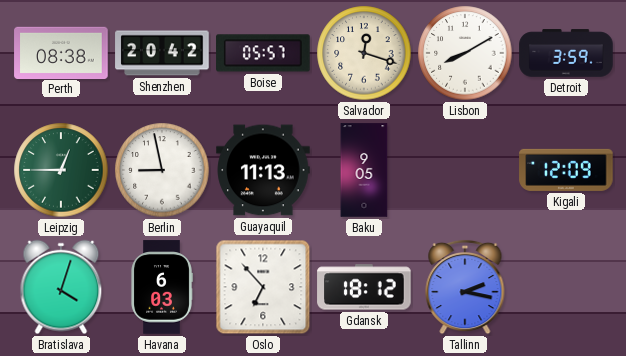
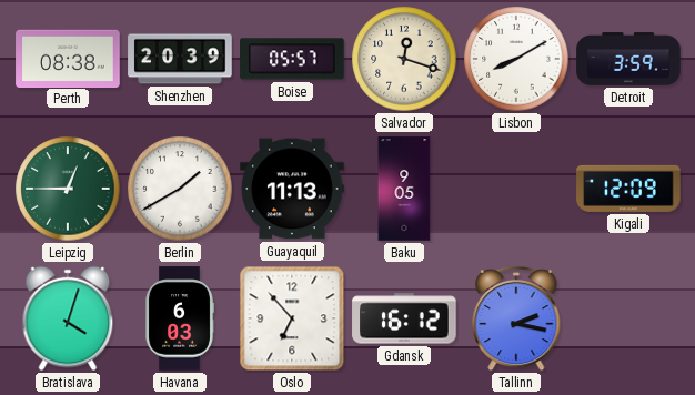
Shenzhen: 20:42 -> 20:39 (180, 59)
Berlin: 8:58 -> 1:40 (180, 189)
Gdansk: 18:12 -> 16:12 (404, 318)
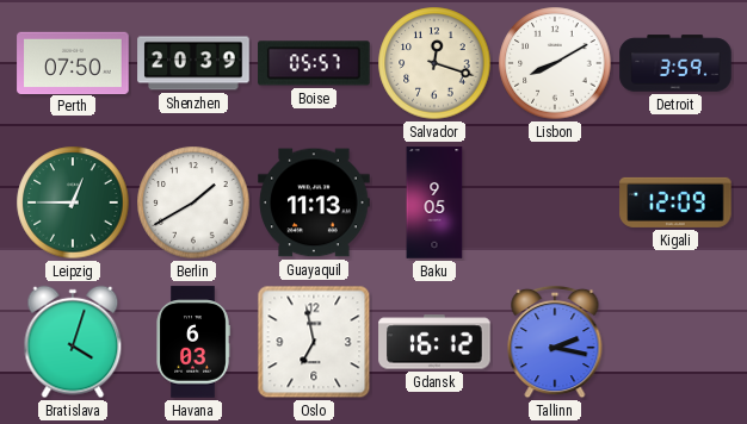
Perth: 08:38 -> 07:50 (73, 62)
Oslo: 6:53 -> 6:58 (314, 342)
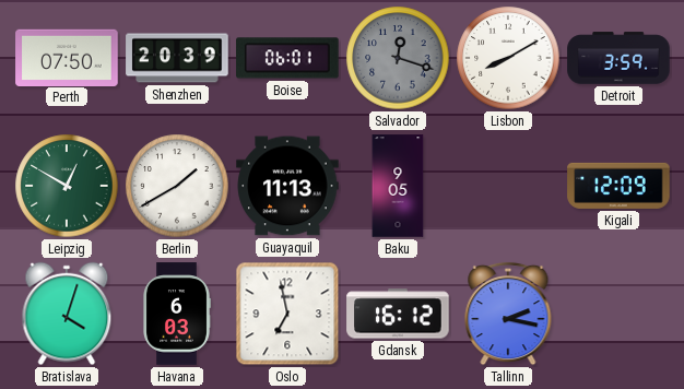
Boise: 05:57 -> 06:01 (287, 58)
Salvador dial: cream -> grey (398, 58)
Leipzig: 12:45 -> 12:50 (67, 186)
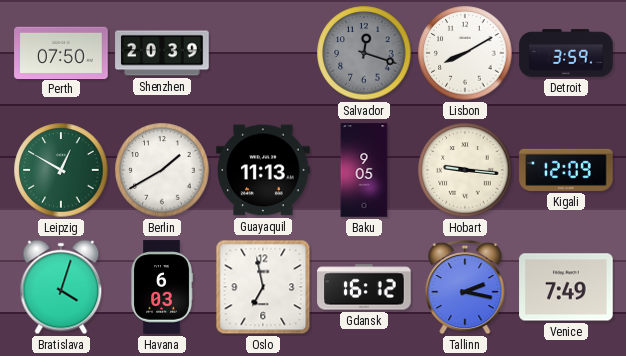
Boise: 06:01 -> none (287, 58)
Hobart: none -> 9:16 (465, 170)
Venice: none -> 7:49 (566, 287)
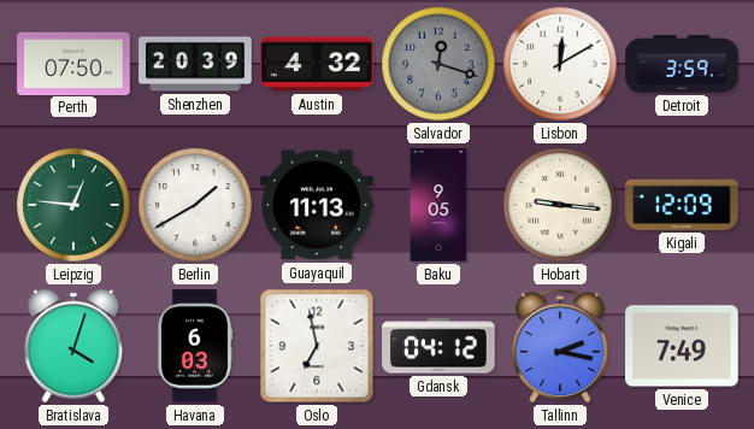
Austin: none -> 4:32 (317, 64)
Lisbon: 8:10 -> 12:10 (560, 64)
Leipzig: 12:50 -> 12:46 (73, 205)
Gdansk: 16:12 -> 04:12 (438, 346)
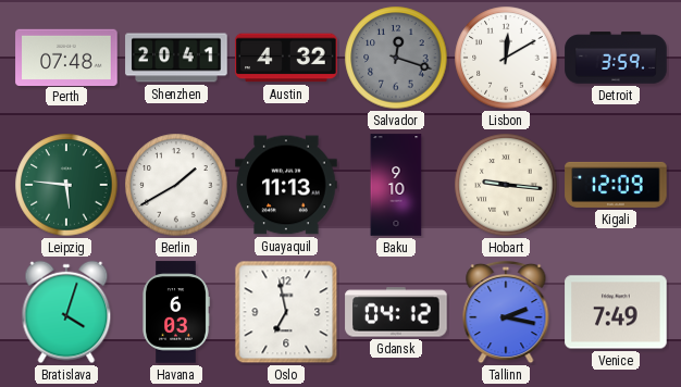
Perth: 07:50 -> 07:48 (66, 57)
Shenzhen: 20:39 -> 20:41 (176, 58)
Leipzig: 12:46 -> 5:46 (66, 185)
Baku: 9:05 -> 9:10 (396, 185)
